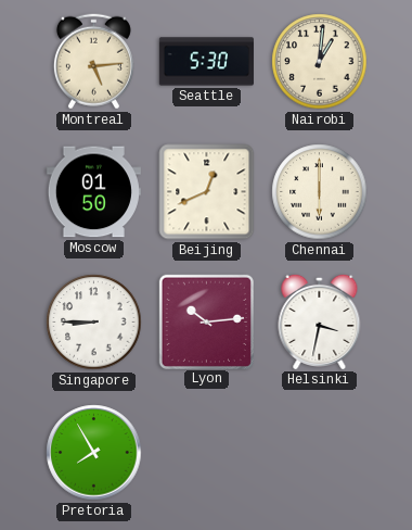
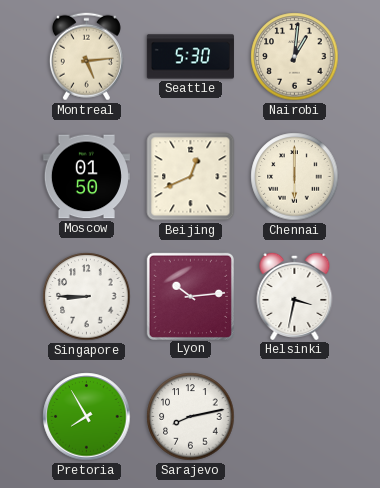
Sarajevo: none -> 8:13 (191, 417)
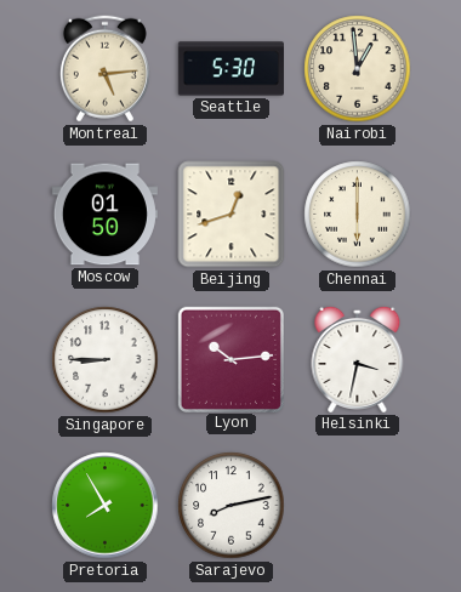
Nairobi: 1:01 -> 12:59 (358, 69)
Beijing: 12:41 -> 12:42 (232, 215)
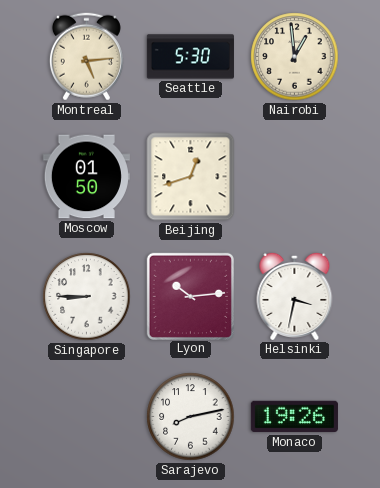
Chennai: 6:00 -> none (358, 215)
Pretoria: 7:55 -> none (106, 506)
Monaco: none -> 19:26 (294, 417)
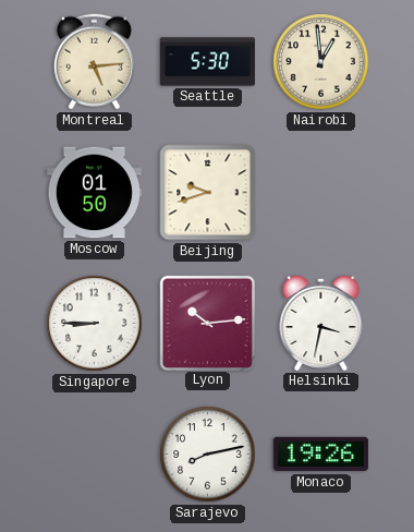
Beijing: 12:42 -> 9:42 (208, 193)
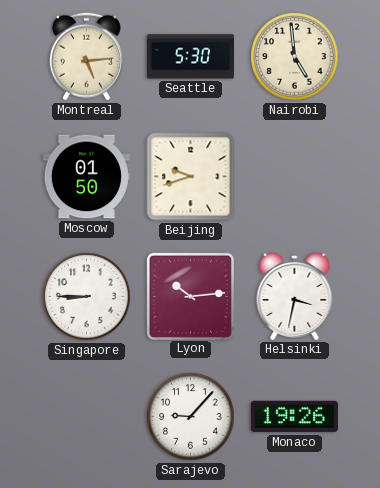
Nairobi: 12:59 -> 4:59 (295, 57)
Sarajevo: 8:13 -> 9:07 (191, 417)
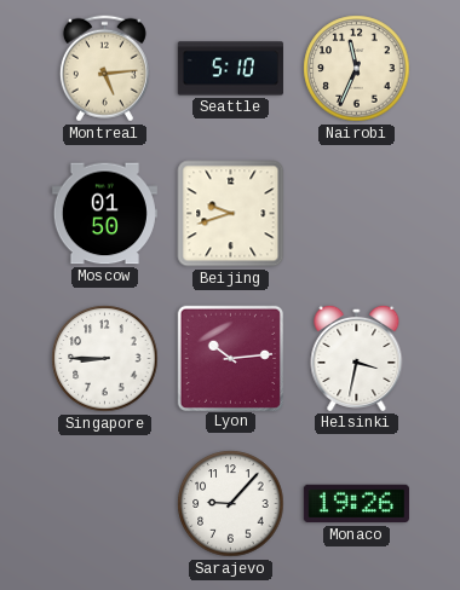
Seattle: 5:30 -> 5:10 (230, 69)
Nairobi: 4:59 -> 11:34 (357, 69)
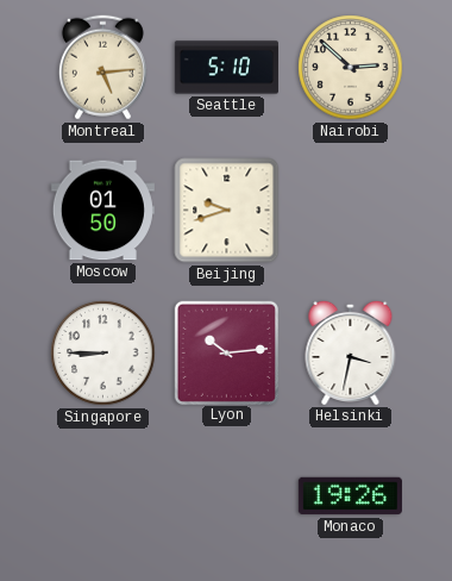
Nairobi: 11:34 -> 2:52 (351, 68)
Sarajevo: 9:07 -> none (231, 504)
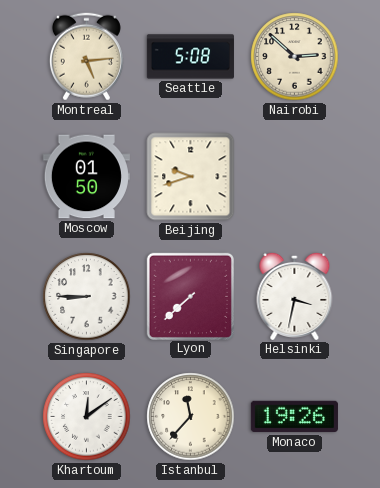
Seattle: 5:10 -> 5:08 (190, 57)
Lyon: 10:14 -> 7:38 (190, 296)
Khartoum: none -> 12:09 (87, 417)
Istanbul: none -> 11:37 (191, 417)
